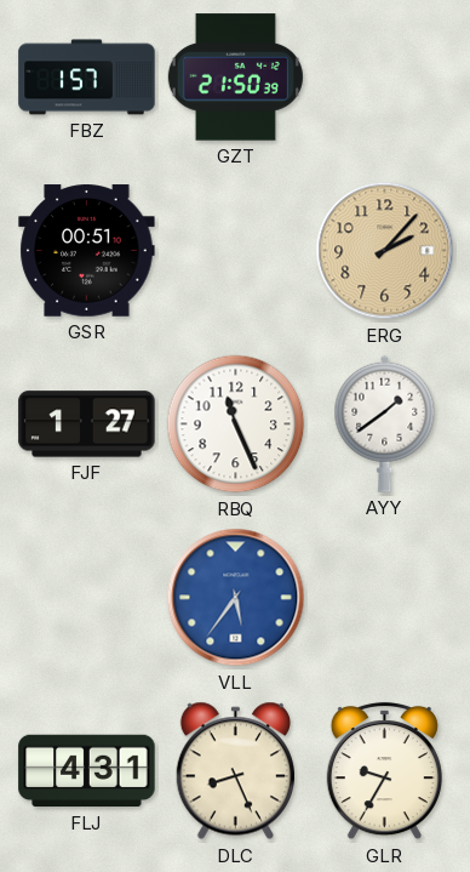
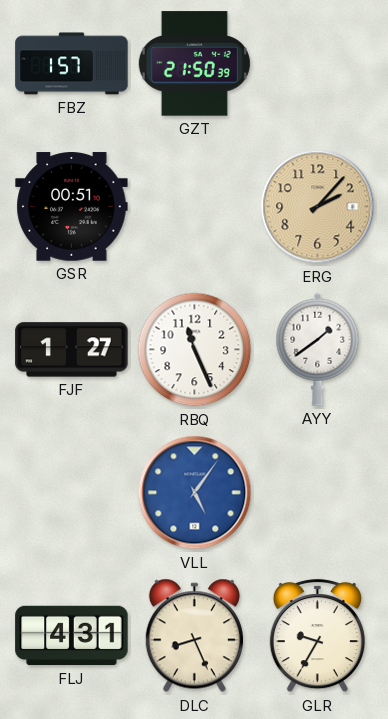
VLL: 5:36 -> 5:06 (195, 493)
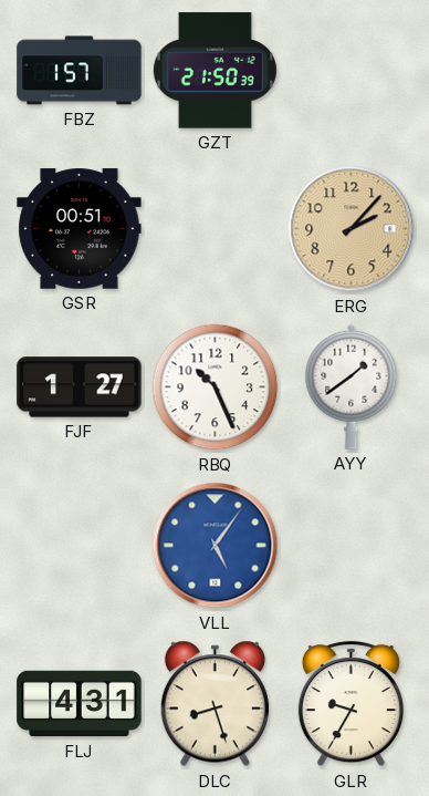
RBQ: 11:26 -> 10:26 (216, 387)
DLC: 8:26 -> 8:27 (214, 704)
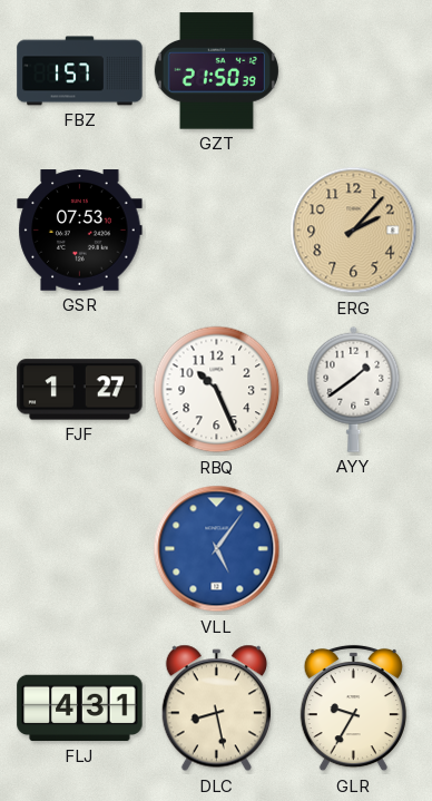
GSR: 00:51 -> 07:53 (80, 231)
DLC: 8:27 -> 8:28 (216, 709)
